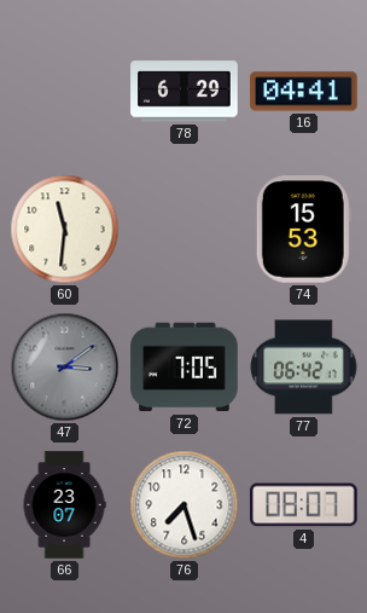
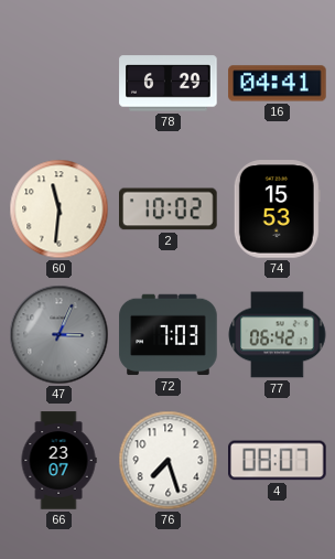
2: none -> 10:02 (169, 209)
47: 3:09 -> 3:04 (60, 335)
72: 7:05 -> 7:03 (169, 335)
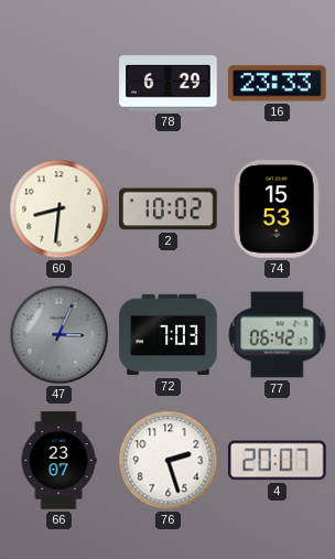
16: 04:41 -> 23:33 (278, 84)
60: 11:31 -> 8:31 (60, 209)
76: 7:27 -> 2:27 (169, 461)
4: 08:07 -> 20:07 (278, 461)
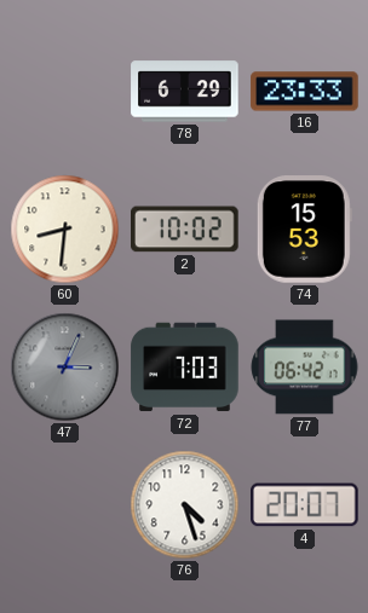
66: 23:07 -> none (58, 461)
76: 2:27 -> 4:27 (185, 505)
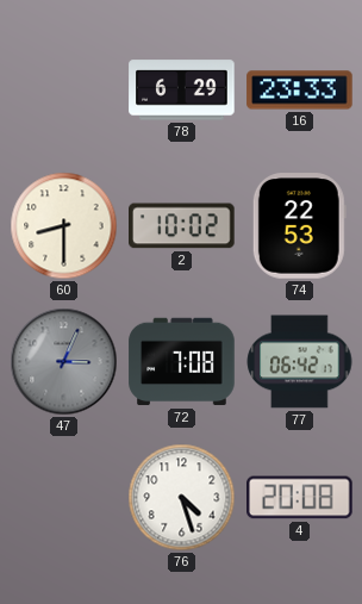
60: 8:31 -> 8:30 (64, 226)
74: 15:53 -> 22:53 (299, 226)
72: 7:03 -> 7:08 (182, 362)
4: 20:07 -> 20:08 (300, 498)
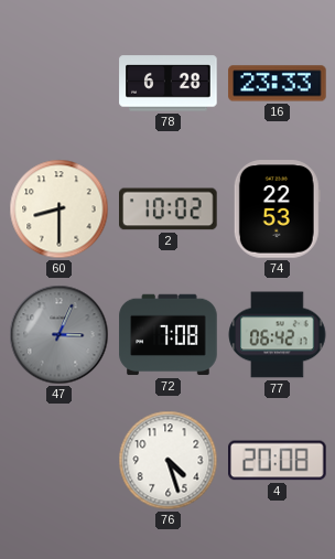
78: 6:29 -> 6:28 (169, 84)
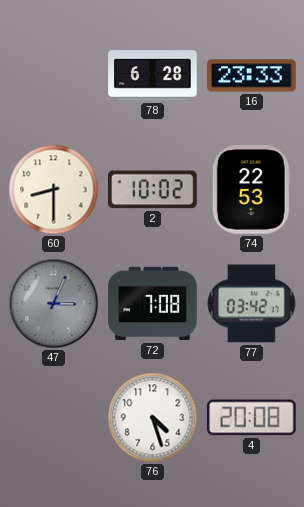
77: 06:42 -> 03:42 (252, 304)
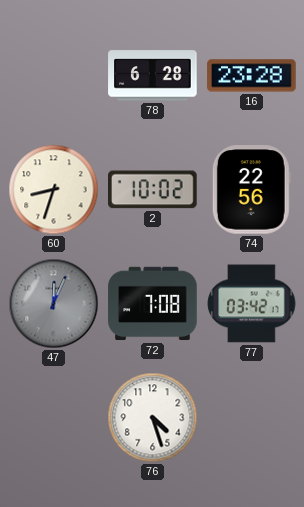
16: 23:33 -> 23:28 (252, 76)
60: 8:30 -> 8:33 (54, 190)
74: 22:53 -> 22:56 (251, 190)
47: 3:04 -> 12:04 (54, 304)
4: 20:08 -> none (252, 418)
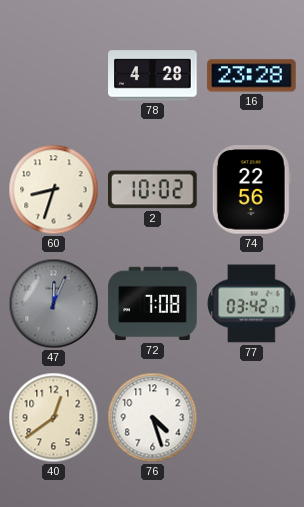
78: 6:28 -> 4:28 (153, 76)
40: none -> 12:39 (54, 418)
